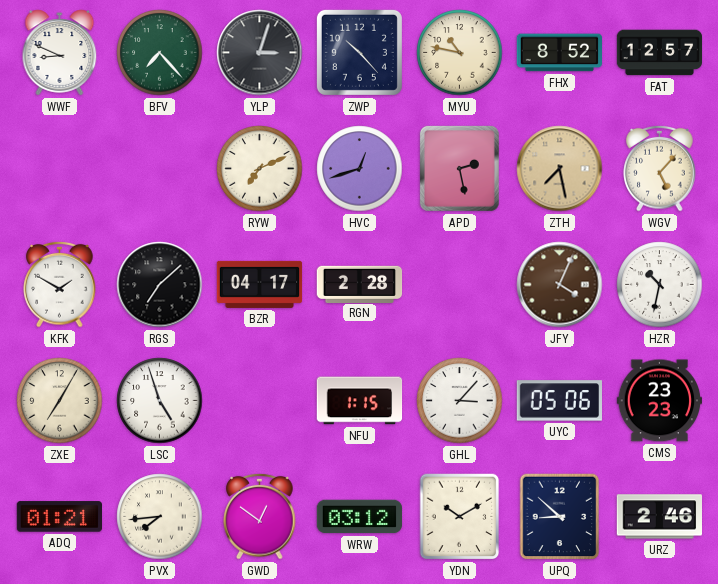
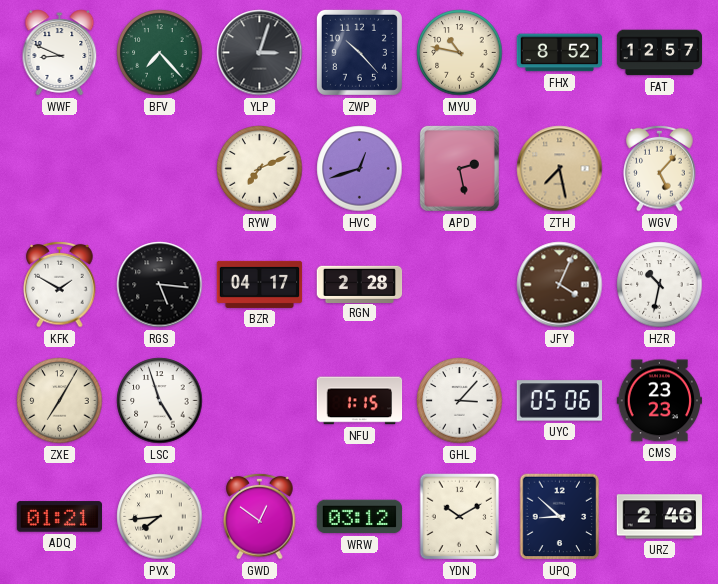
RGS: 7:08 -> 5:16 (160, 285)
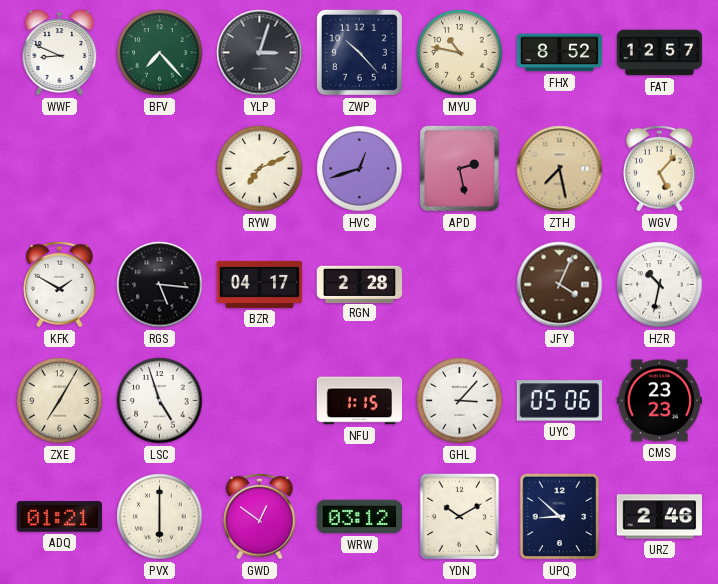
PVX: 7:44 -> 6:00 (160, 517)
